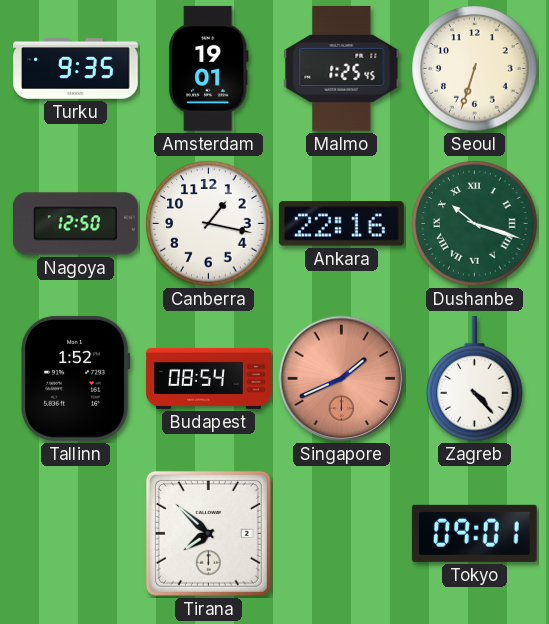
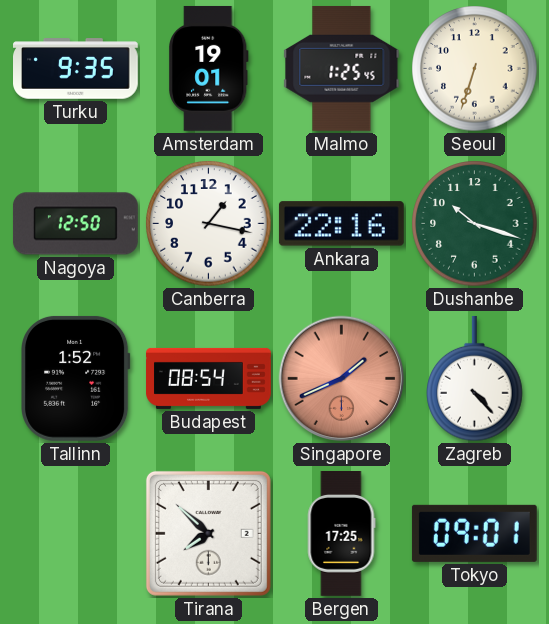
Dushanbe numerals: Roman -> Arabic (475, 224)
Bergen: none -> 17:25 (341, 534)
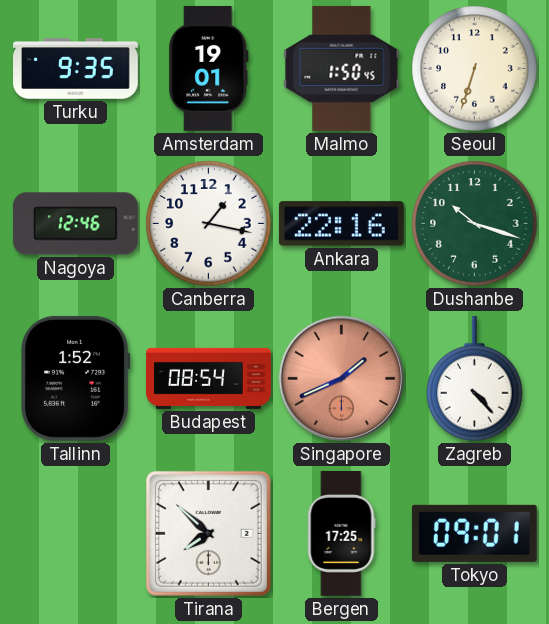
Malmo: 1:25 -> 1:50 (342, 68)
Nagoya: 12:50 -> 12:46 (75, 224)
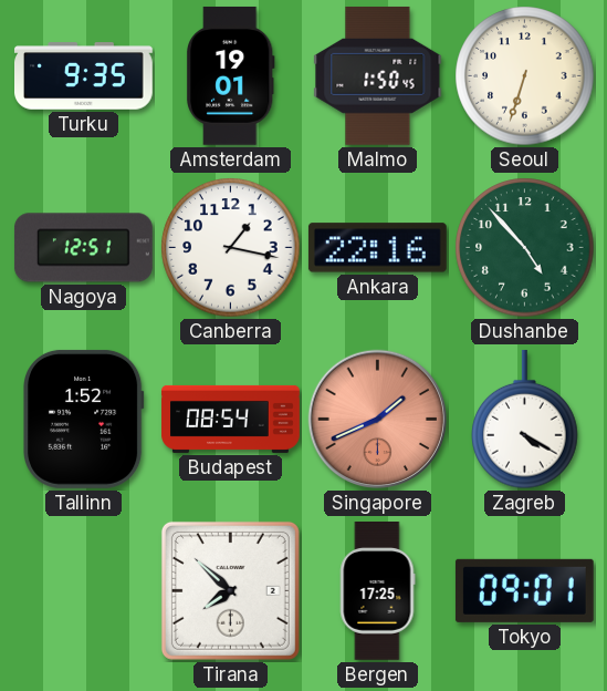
Nagoya: 12:46 -> 12:51 (83, 248)
Dushanbe: 10:18 -> 4:53 (525, 248)
Zagreb: 4:23 -> 4:20 (525, 420)
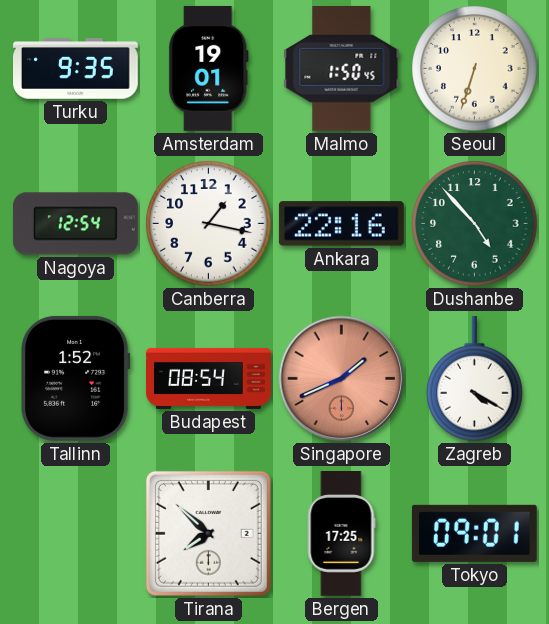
Nagoya: 12:51 -> 12:54 (75, 224)
